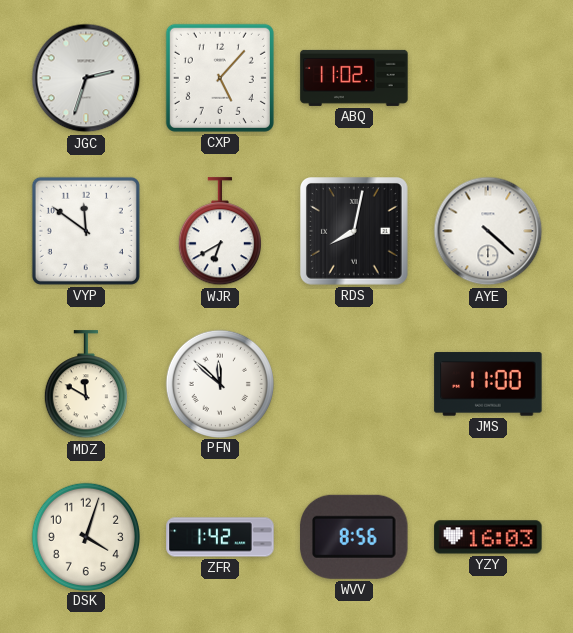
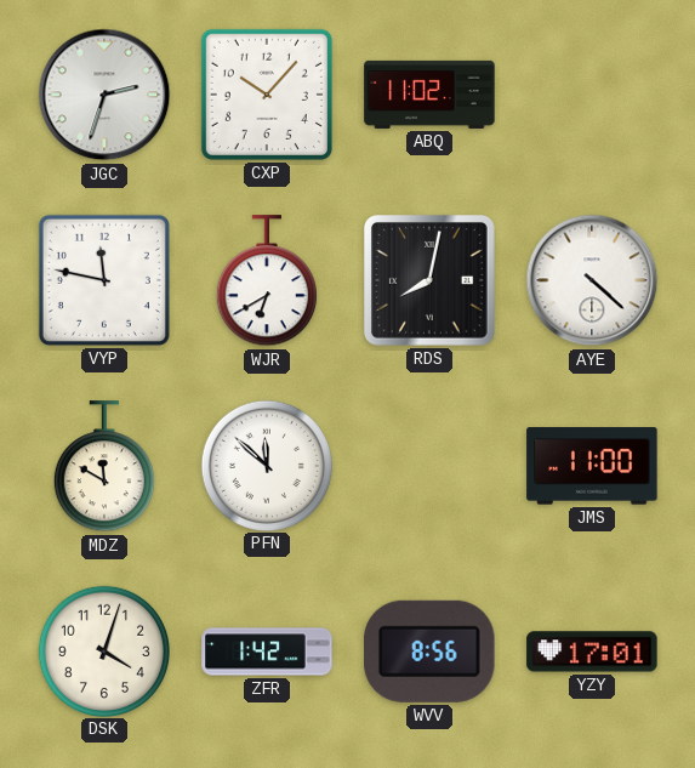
CXP: 5:07 -> 10:07 (267, 95)
VYP: 11:51 -> 11:47 (104, 280)
YZY: 16:03 -> 17:01 (592, 652)
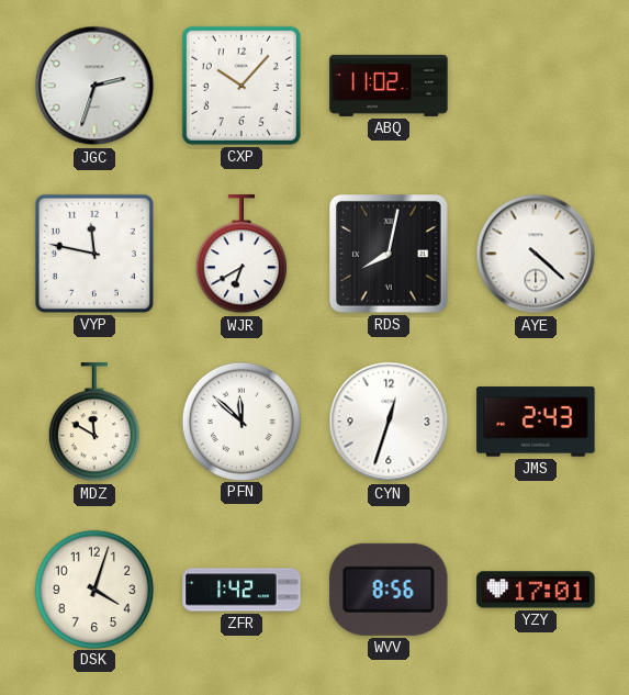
CYN: none -> 12:33 (389, 422)
JMS: 11:00 -> 2:43 (536, 422)
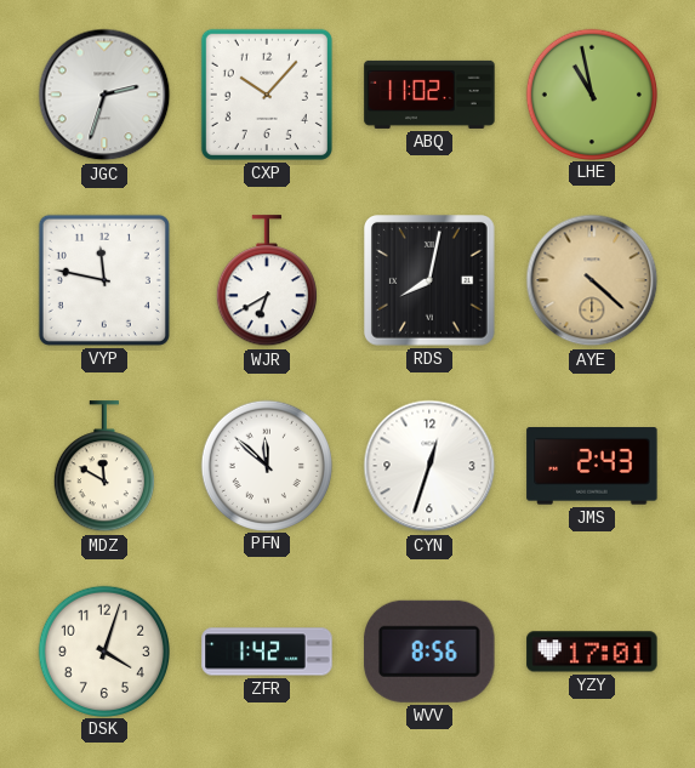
LHE: none -> 10:58 (591, 93)
AYE dial: white -> champagne (592, 280)
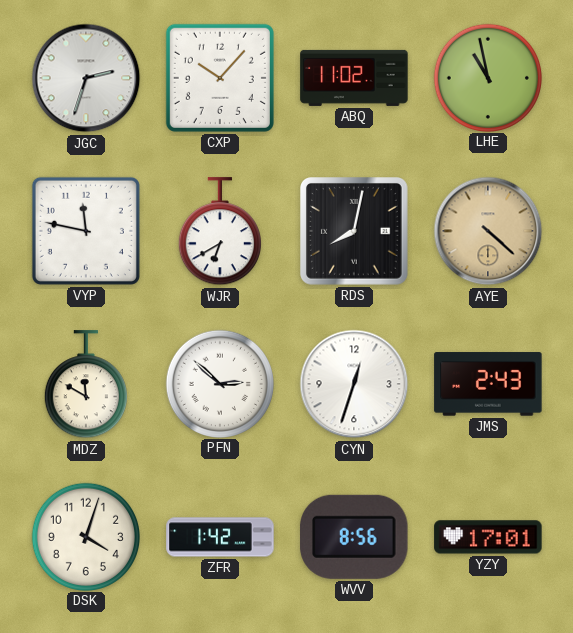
PFN: 11:52 -> 2:52 (219, 383)
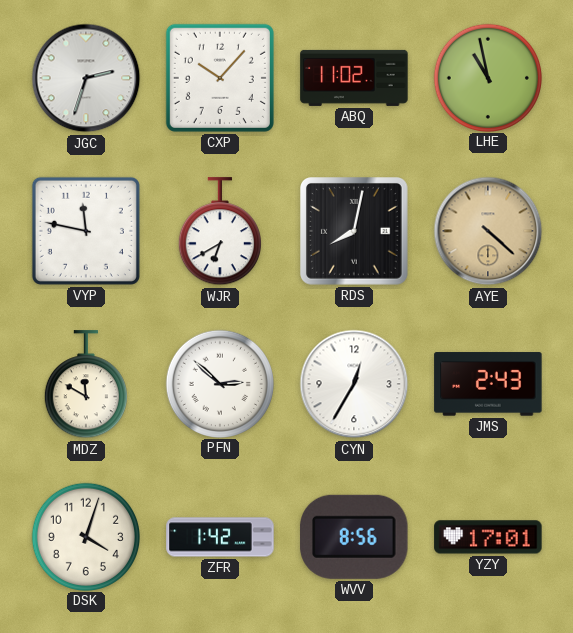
CYN: 12:33 -> 12:35 (354, 384)
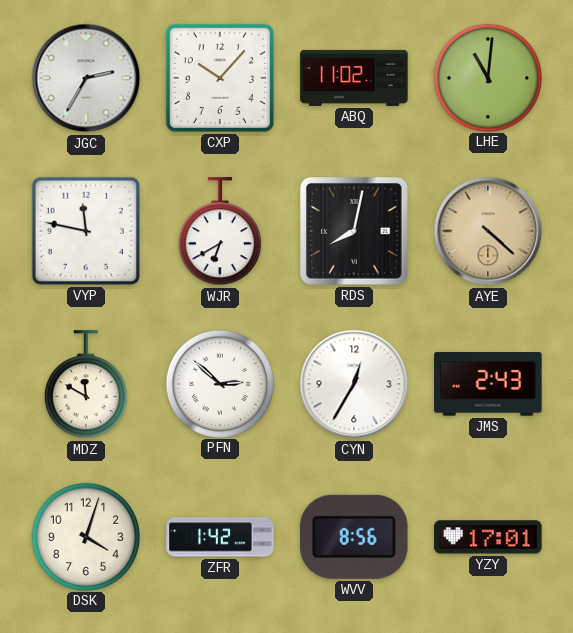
JGC: 2:33 -> 2:35 (86, 78)
LHE: 10:58 -> 11:01 (487, 77)
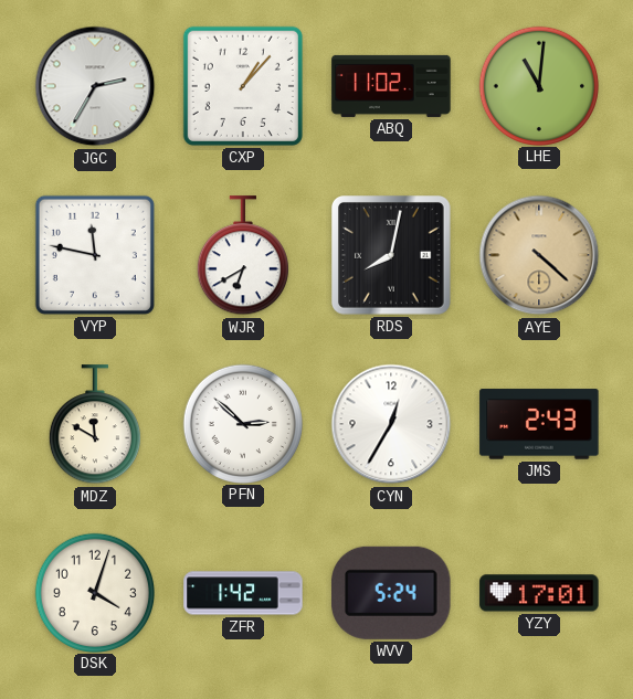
CXP: 10:07 -> 1:07 (243, 86)
WVV: 8:56 -> 5:24 (391, 593)
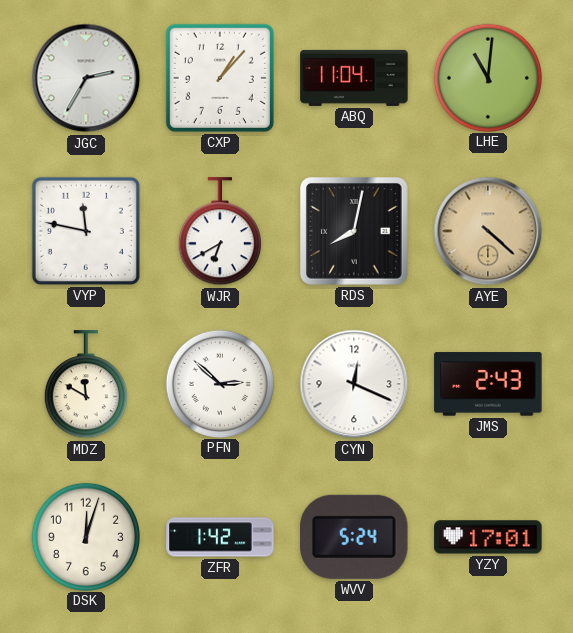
ABQ: 11:02 -> 11:04 (354, 78)
CYN: 12:35 -> 12:19 (354, 384)
DSK: 4:03 -> 12:03 (85, 536)
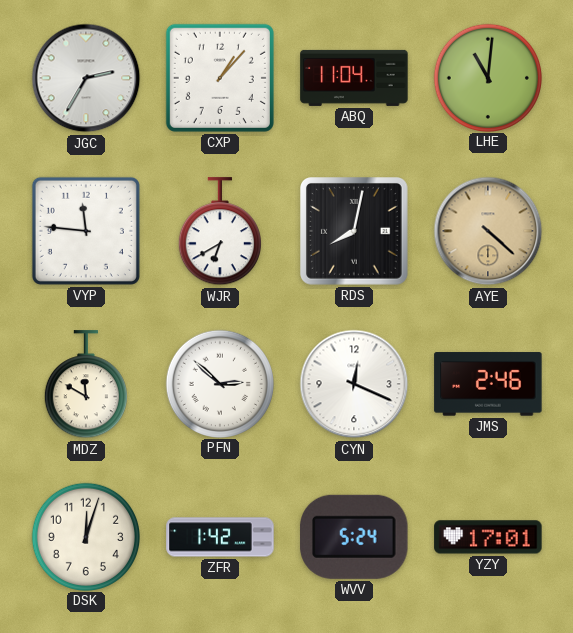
VYP: 11:47 -> 11:46 (86, 231)
JMS: 2:43 -> 2:46 (488, 384)
